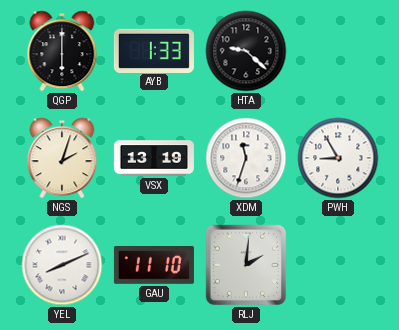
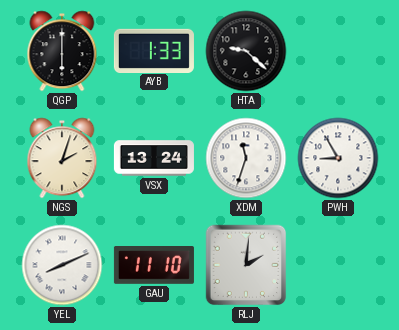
VSX: 13:19 -> 13:24 (154, 158)
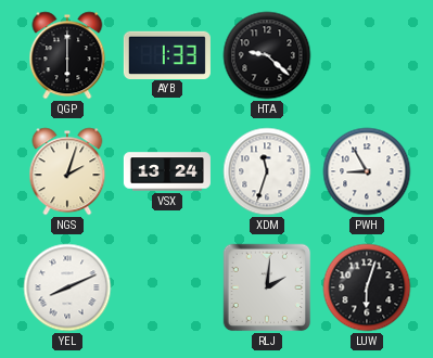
GAU: 11:10 -> none (154, 265)
LUW: none -> 6:03 (367, 287)
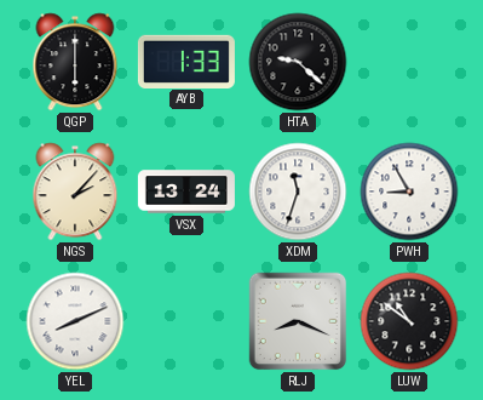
NGS: 2:03 -> 2:07 (75, 192)
RLJ: 2:01 -> 8:19 (298, 321)
LUW: 6:03 -> 10:51 (409, 321)
